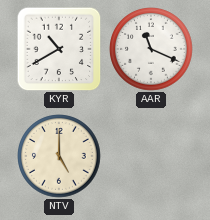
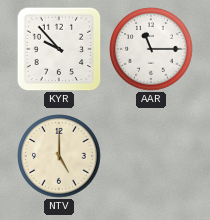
KYR: 10:40 -> 9:53 (59, 49)
AAR: 11:19 -> 11:15 (151, 49)
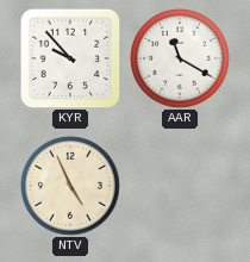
AAR: 11:15 -> 11:20 (180, 58)
NTV: 5:00 -> 4:56 (70, 186)
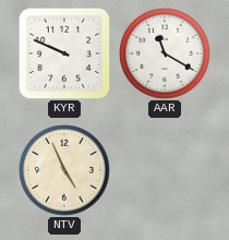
KYR: 9:53 -> 9:49 (64, 53)
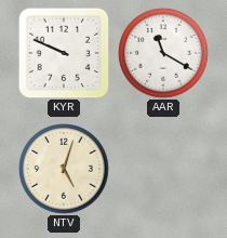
NTV: 4:56 -> 5:03 (64, 169)
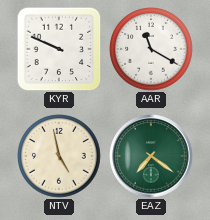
NTV: 5:03 -> 4:58 (59, 156)
EAZ: none -> 7:21 (151, 156)
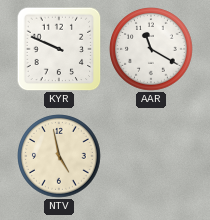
EAZ: 7:21 -> none (151, 156)
